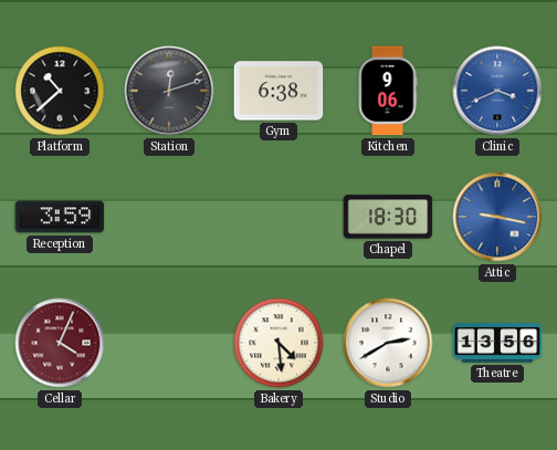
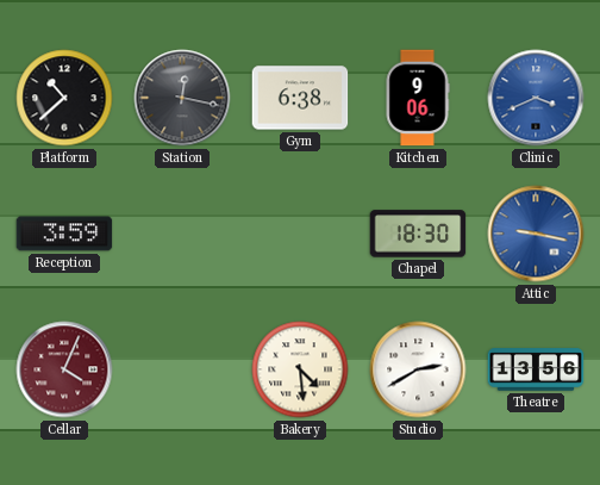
Station: 12:12 -> 12:17 (182, 98)
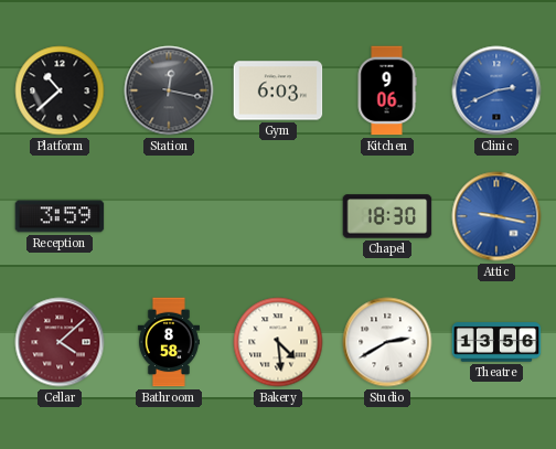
Gym: 6:38 -> 6:03 (278, 90)
Clinic: 3:41 -> 2:41 (496, 90)
Cellar: 4:04 -> 4:08 (60, 342)
Bathroom: none -> 8:58 (169, 342)
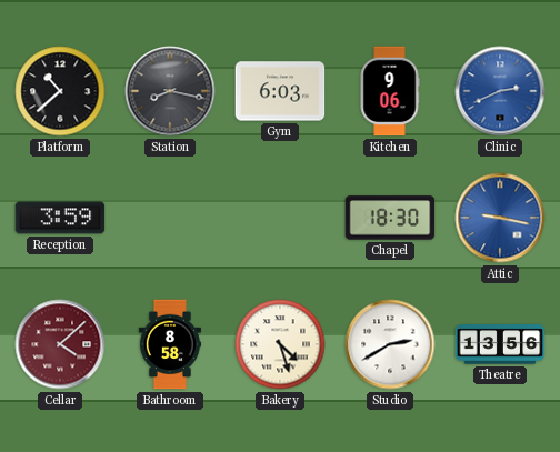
Station: 12:17 -> 8:17 (170, 91)
Bakery: 4:29 -> 4:27 (280, 344)
